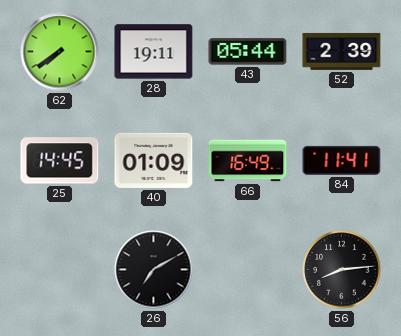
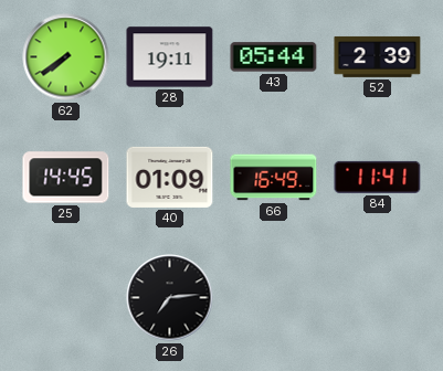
26: 7:10 -> 7:14 (170, 298)
56: 8:14 -> none (342, 270)
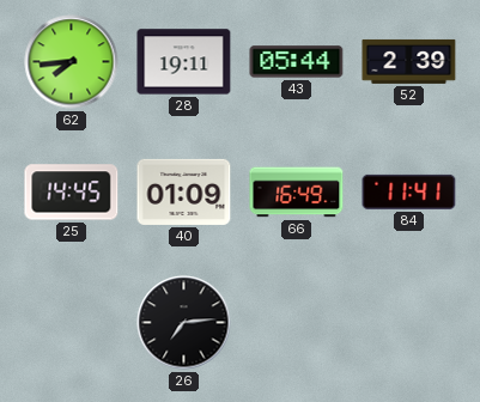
62: 7:39 -> 7:44 (72, 62)
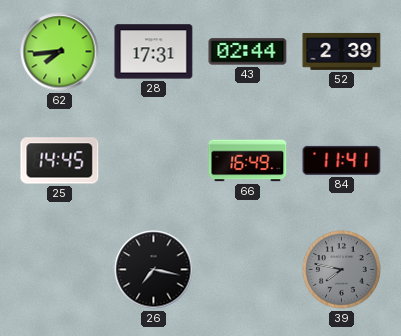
28: 19:11 -> 17:31 (154, 52)
43: 05:44 -> 02:44 (248, 52)
40: 01:09 -> none (184, 191)
26: 7:14 -> 7:17 (154, 270)
39: none -> 7:47 (342, 270)
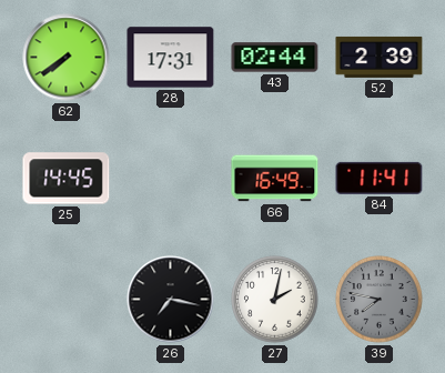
62: 7:44 -> 7:39 (67, 58)
27: none -> 2:02 (275, 300)
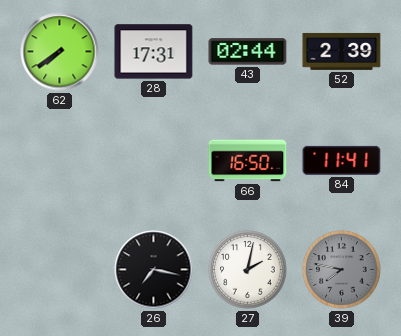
25: 14:45 -> none (67, 179)
66: 16:49 -> 16:50 (248, 161)
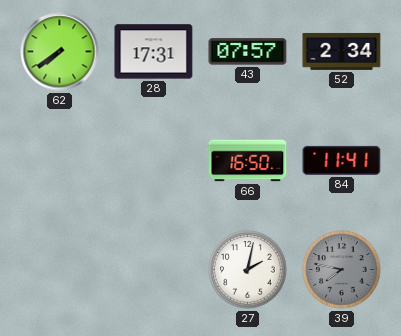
43: 02:44 -> 07:57 (248, 52)
52: 2:39 -> 2:34 (342, 51)
26: 7:17 -> none (154, 270)
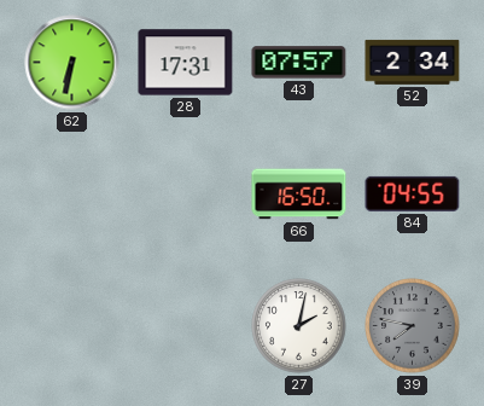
62: 7:39 -> 6:32 (72, 63)
84: 11:41 -> 04:55 (413, 193)
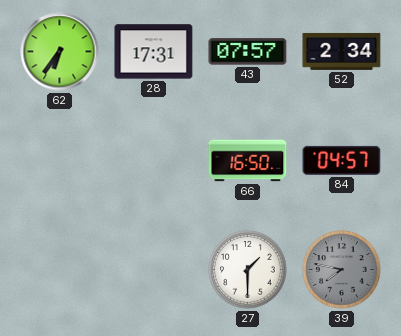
62: 6:32 -> 6:36 (60, 52)
84: 04:55 -> 04:57 (342, 160)
27: 2:02 -> 1:30 (248, 270)
